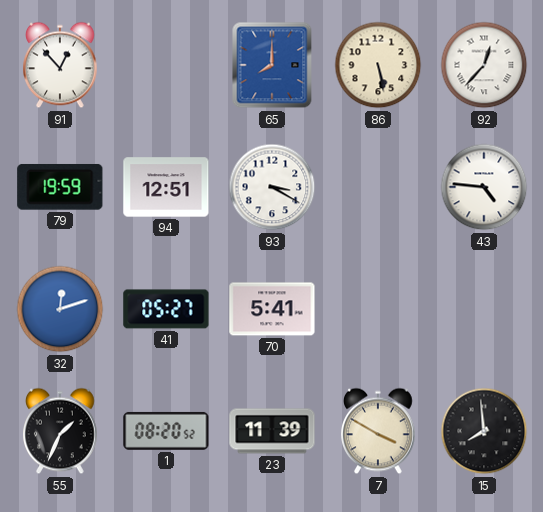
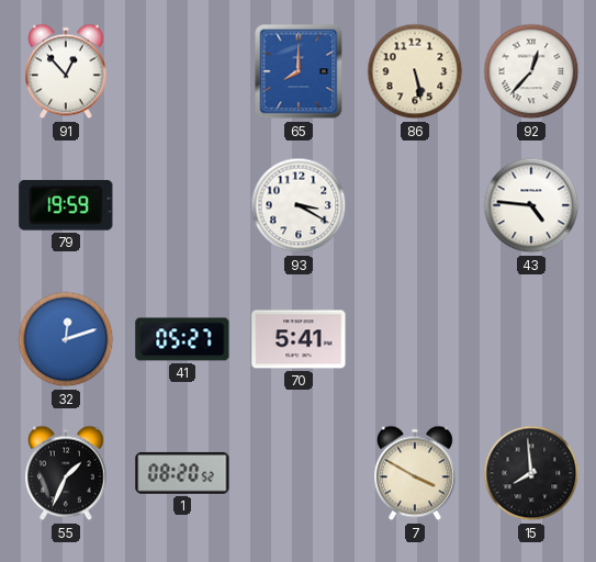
94: 12:51 -> none (166, 187)
23: 11:39 -> none (272, 431)
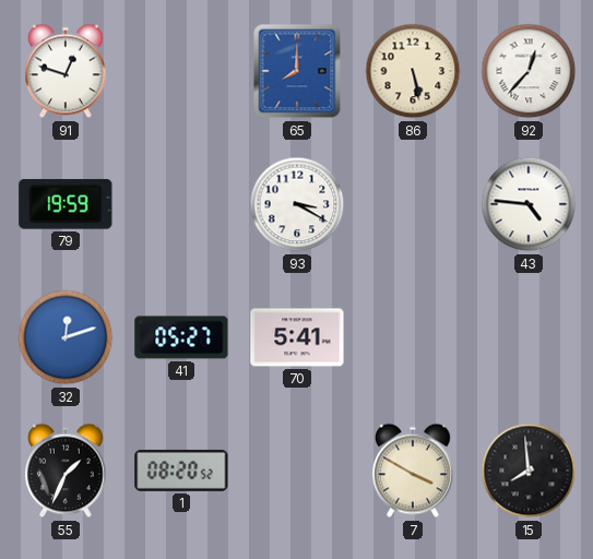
91: 12:53 -> 12:48 (67, 71)
